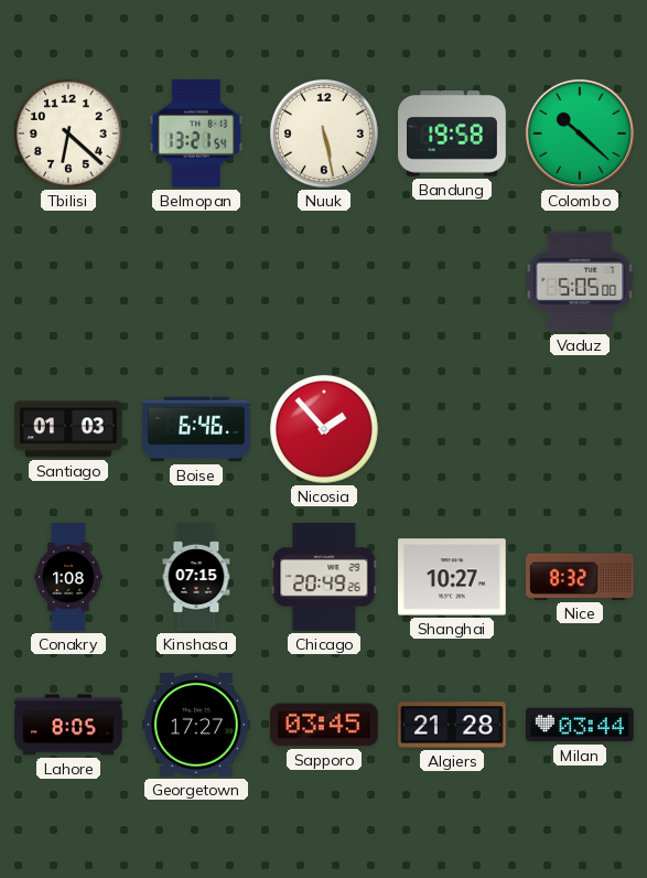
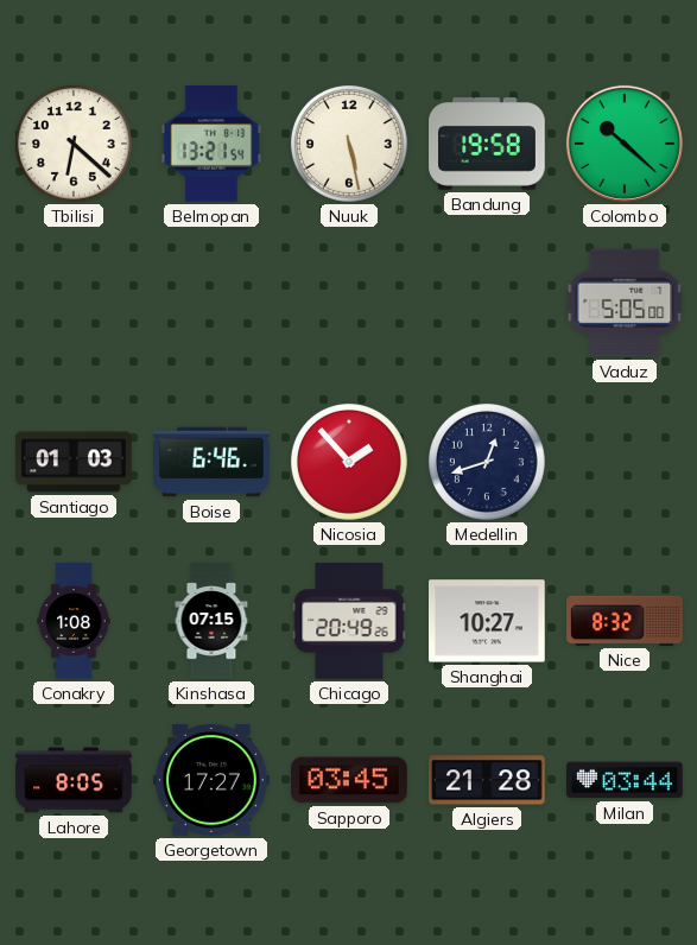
Medellin: none -> 12:42 (487, 462)
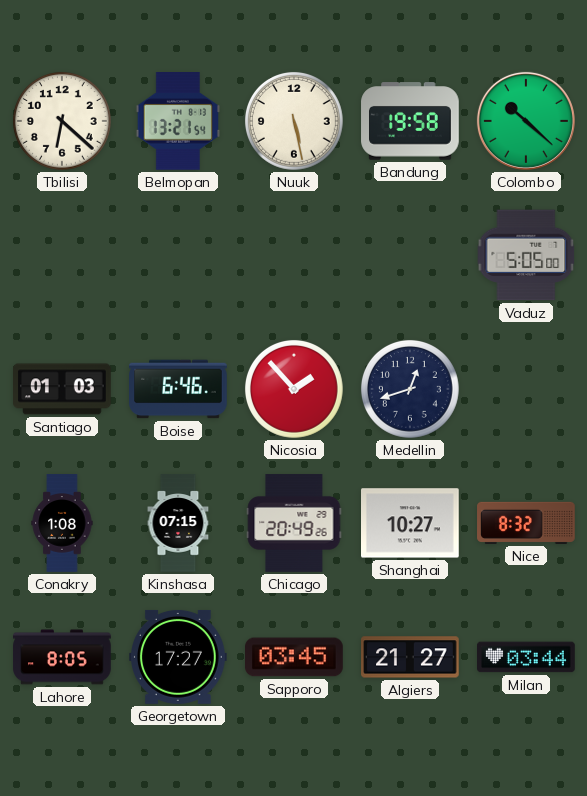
Algiers: 21:28 -> 21:27 (410, 657)
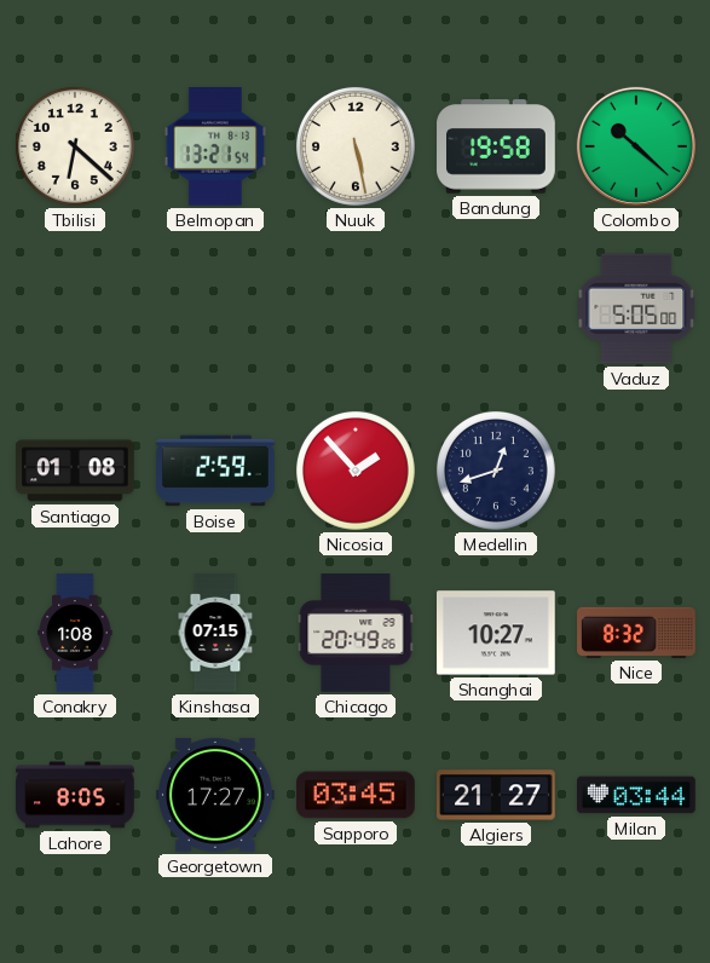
Santiago: 01:03 -> 01:08 (76, 471)
Boise: 6:46 -> 2:59 (215, 471)
